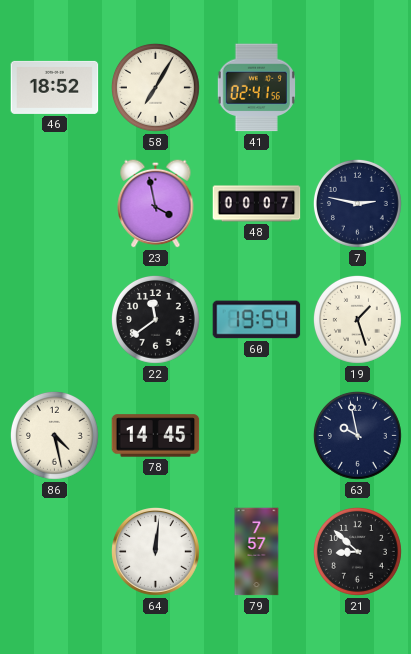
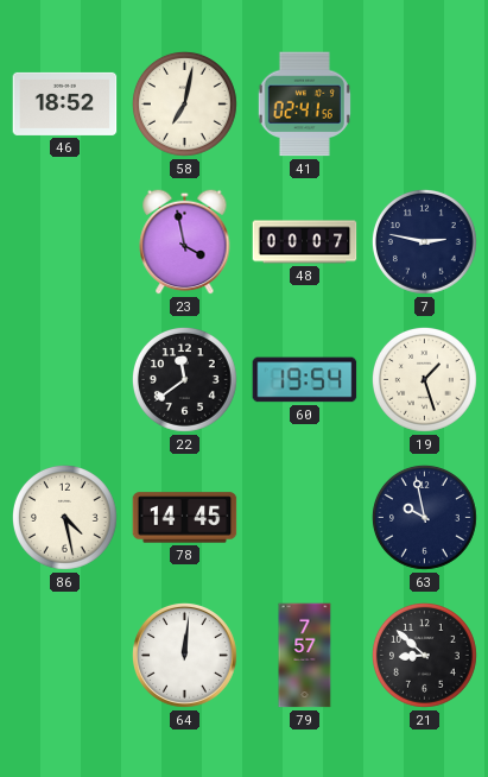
58: 7:05 -> 7:02 (184, 103)
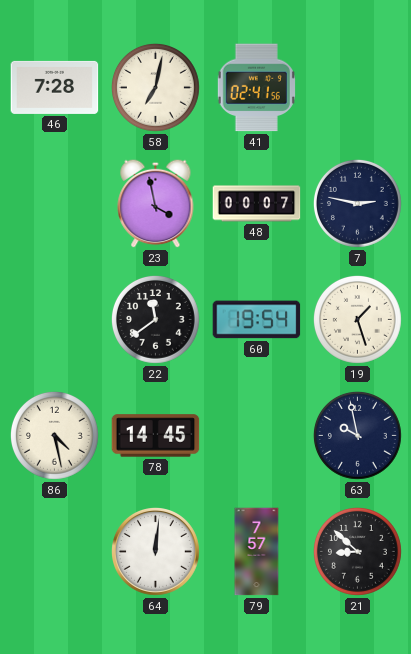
46: 18:52 -> 7:28 (55, 87)
